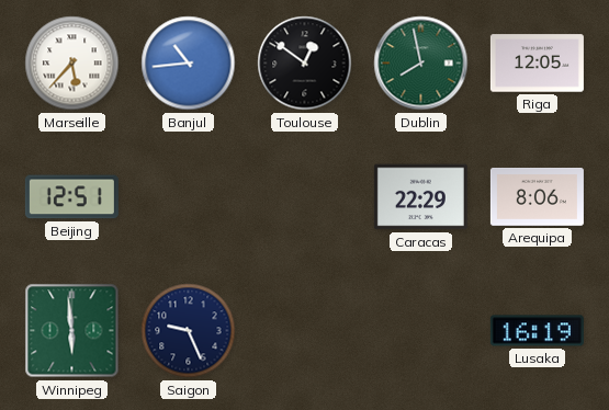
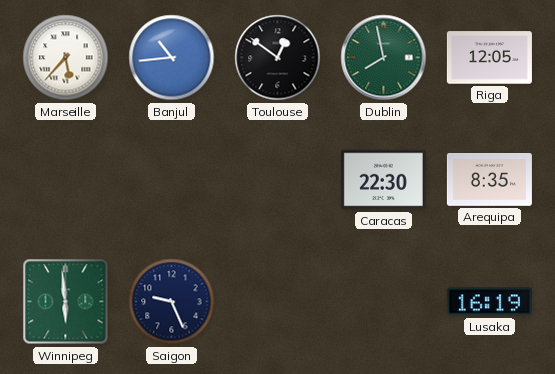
Beijing: 12:51 -> none (71, 197)
Caracas: 22:29 -> 22:30 (383, 180)
Arequipa: 8:06 -> 8:35 (489, 180)
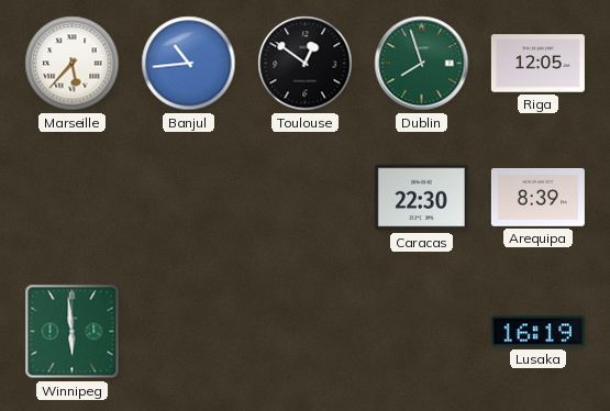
Dublin: 7:58 -> 7:57 (422, 64)
Arequipa: 8:35 -> 8:39 (537, 198)
Saigon: 9:26 -> none (172, 302)
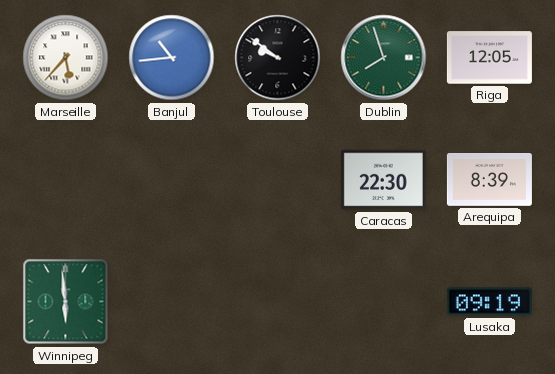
Toulouse: 12:51 -> 9:51 (278, 58)
Lusaka: 16:19 -> 09:19 (489, 302)
